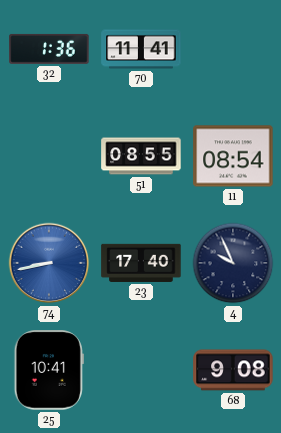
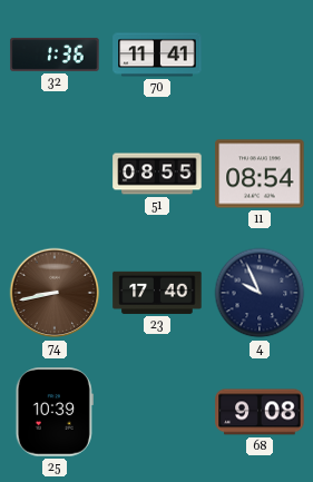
74 dial: blue -> brown (55, 293)
25: 10:41 -> 10:39 (55, 412)
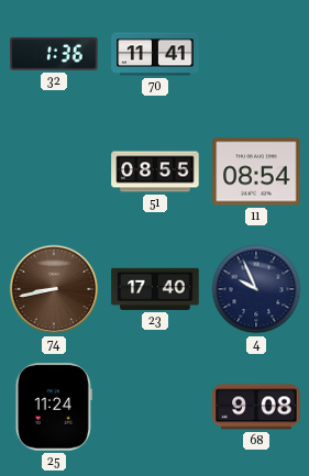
25: 10:39 -> 11:24 (54, 407)
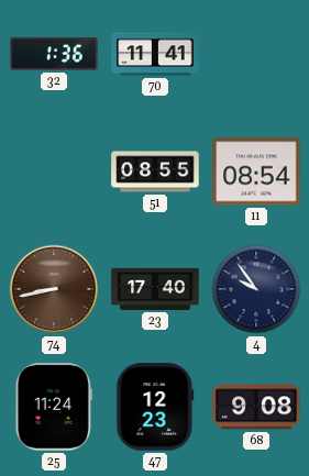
4: 9:56 -> 9:54 (256, 289)
47: none -> 12:23 (155, 407)
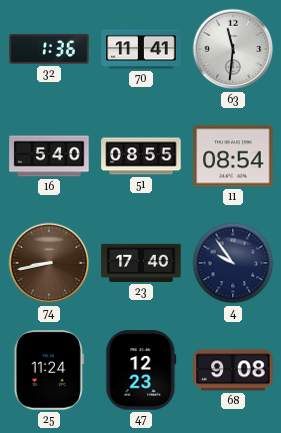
63: none -> 11:31 (233, 49)
16: none -> 5:40 (49, 156)
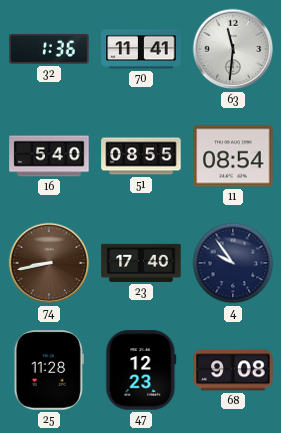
25: 11:24 -> 11:28 (49, 370)
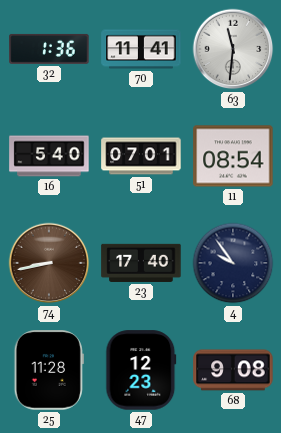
51: 08:55 -> 07:01 (141, 156)
